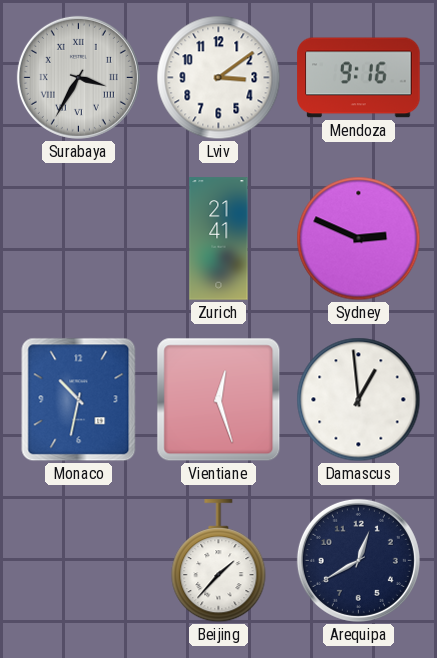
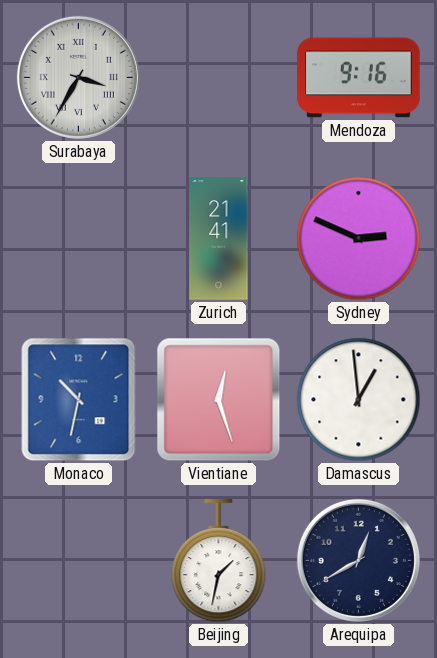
Lviv: 3:09 -> none (219, 78)
Beijing: 1:37 -> 1:32 (219, 561)
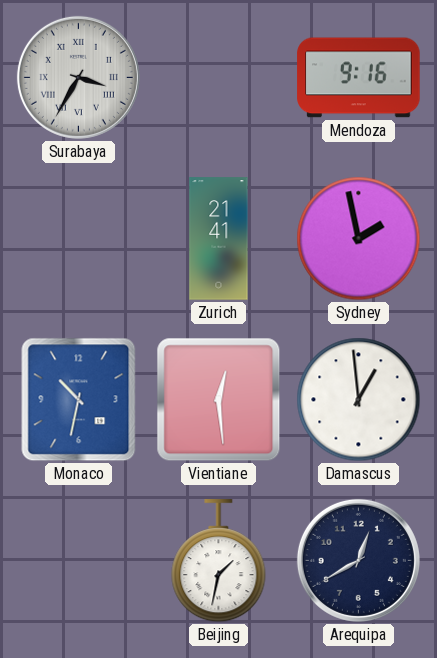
Sydney: 2:49 -> 1:58 (359, 239)
Vientiane: 12:27 -> 12:29 (219, 400)
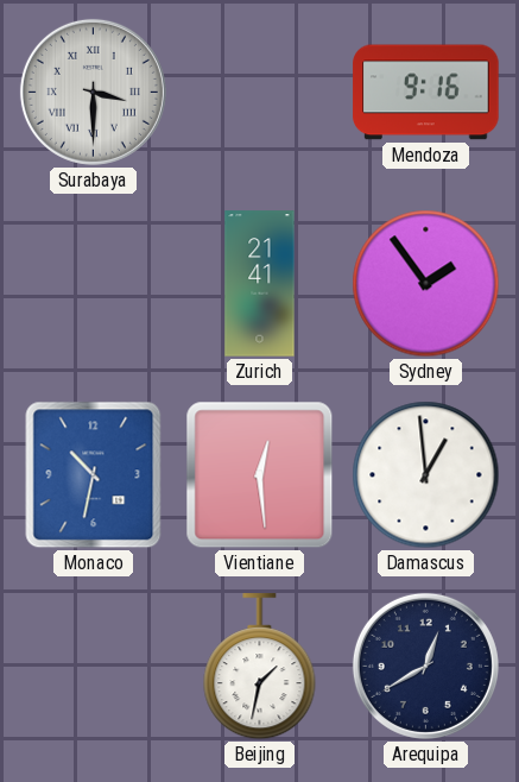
Surabaya: 3:35 -> 3:30 (93, 92)
Sydney: 1:58 -> 1:54 (426, 284)
